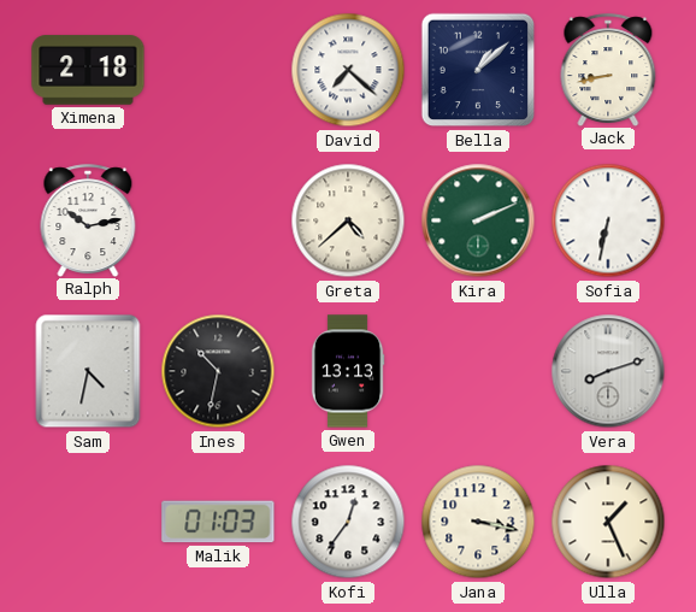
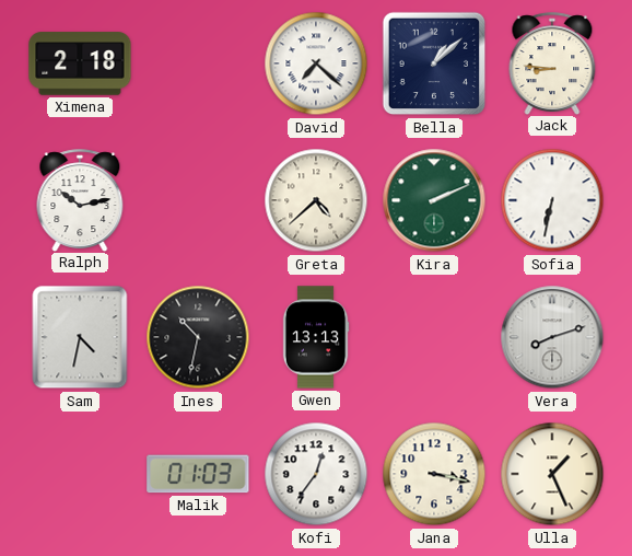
Jack: 8:43 -> 8:46 (552, 63)
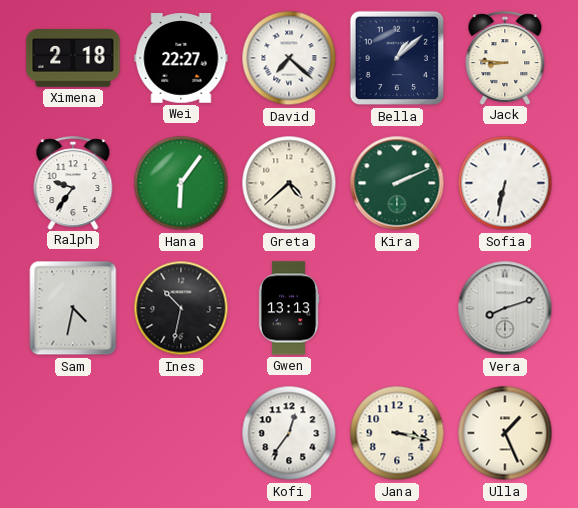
Wei: none -> 22:27 (181, 58)
Ralph: 10:13 -> 9:36 (73, 183)
Hana: none -> 6:06 (181, 183)
Malik: 01:03 -> none (198, 474)
